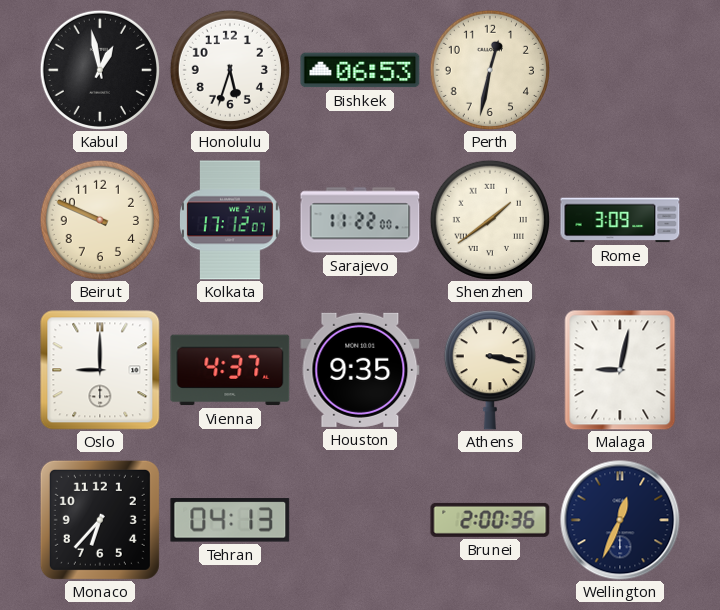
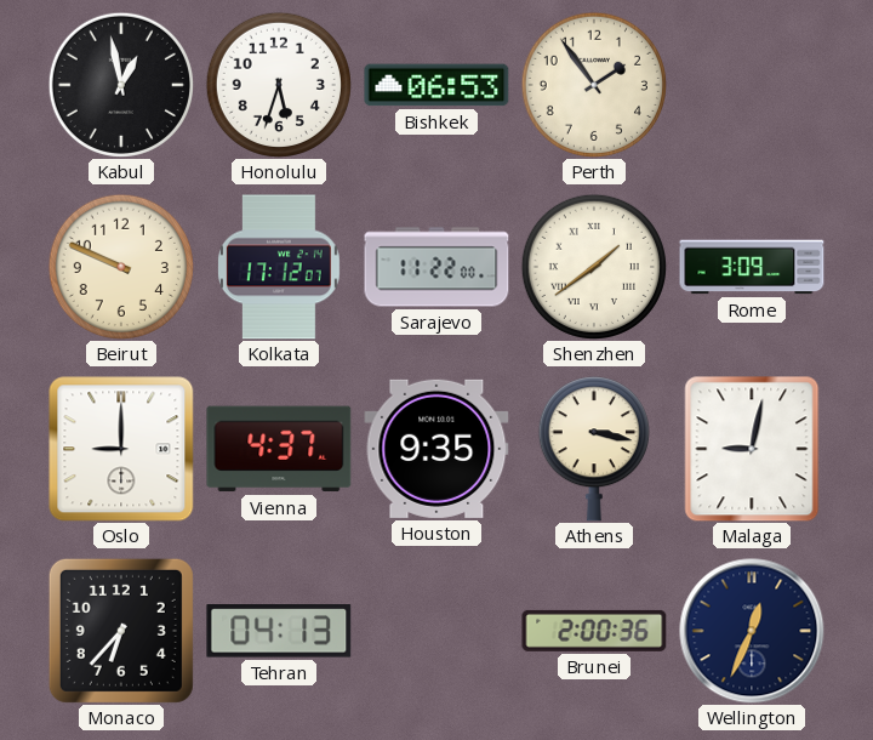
Perth: 12:32 -> 1:54 (594, 85)
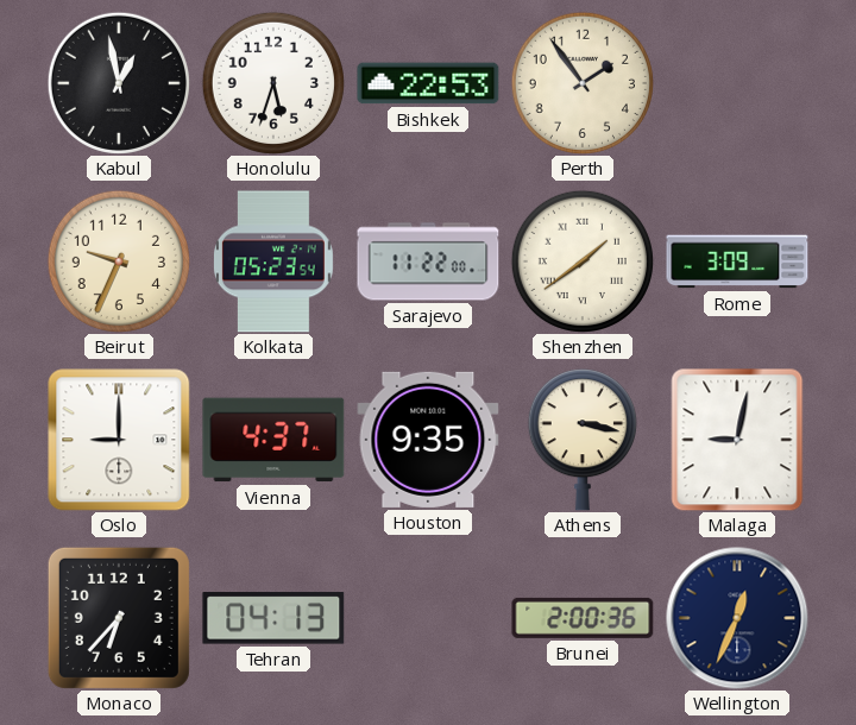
Bishkek: 06:53 -> 22:53 (428, 83)
Beirut: 9:49 -> 9:34 (119, 261)
Kolkata: 17:12 -> 05:23 (273, 261)
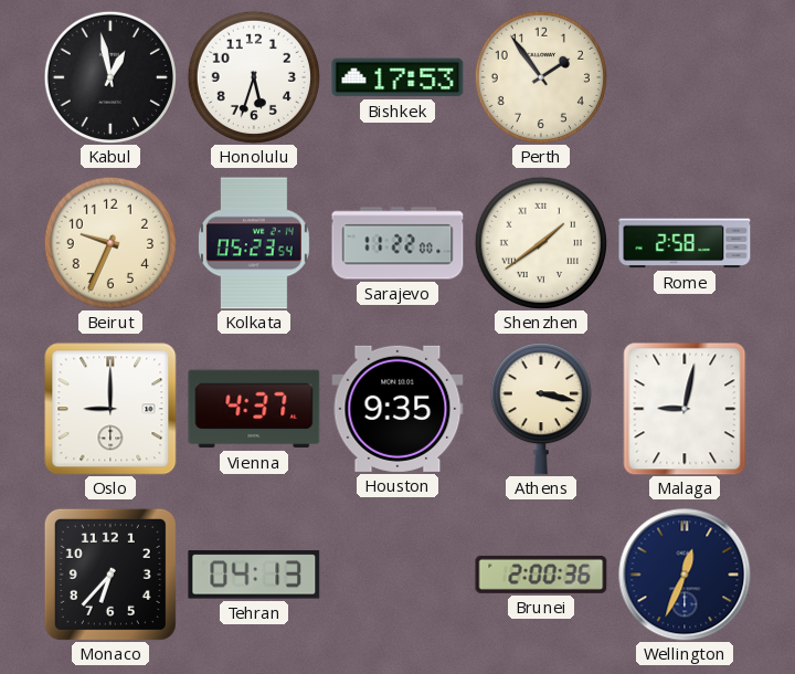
Bishkek: 22:53 -> 17:53 (397, 77)
Rome: 3:09 -> 2:58 (685, 243)
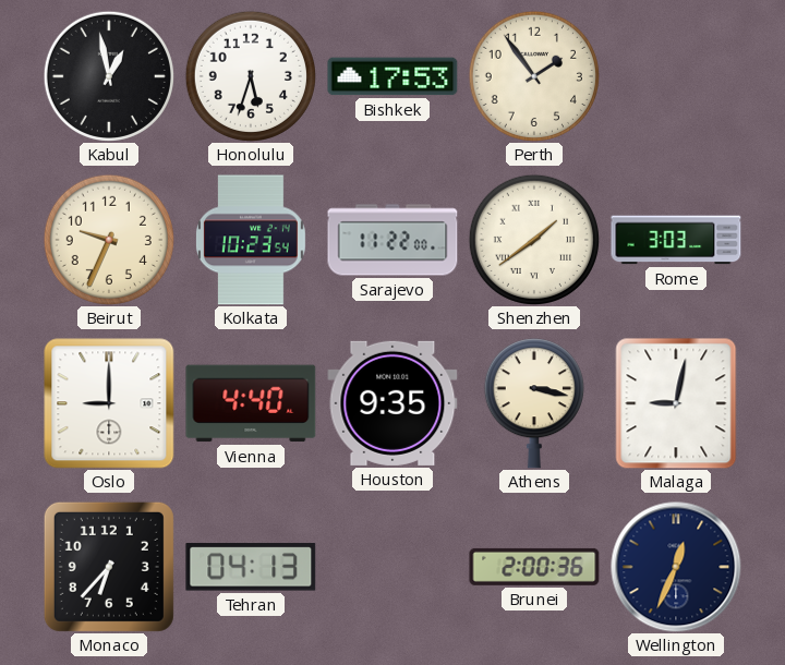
Kolkata: 05:23 -> 10:23 (251, 240)
Rome: 2:58 -> 3:03 (676, 240)
Vienna: 4:37 -> 4:40 (251, 403)
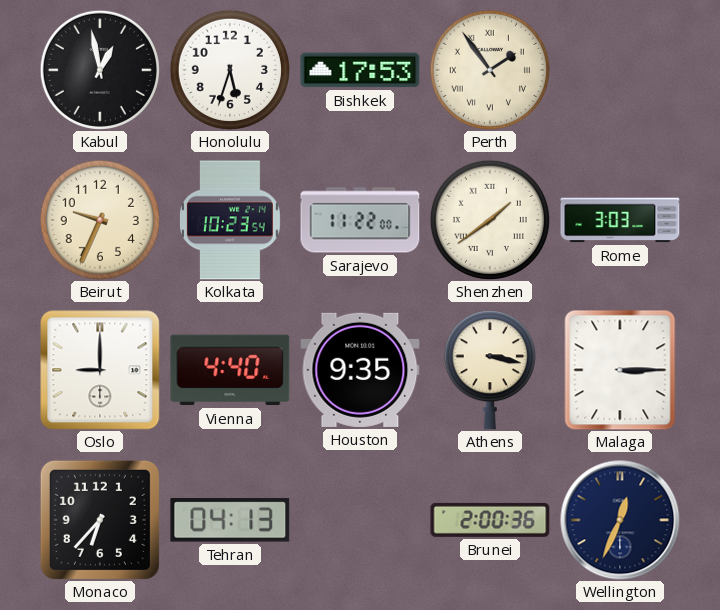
Perth numerals: Arabic -> Roman (490, 70)
Malaga: 9:02 -> 3:15 (620, 370)
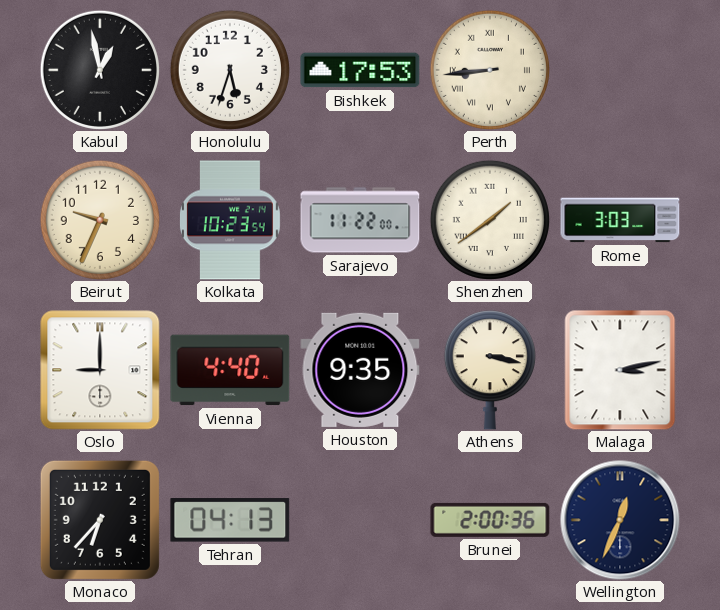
Perth: 1:54 -> 8:44 (490, 70)
Malaga: 3:15 -> 3:13 (620, 370)
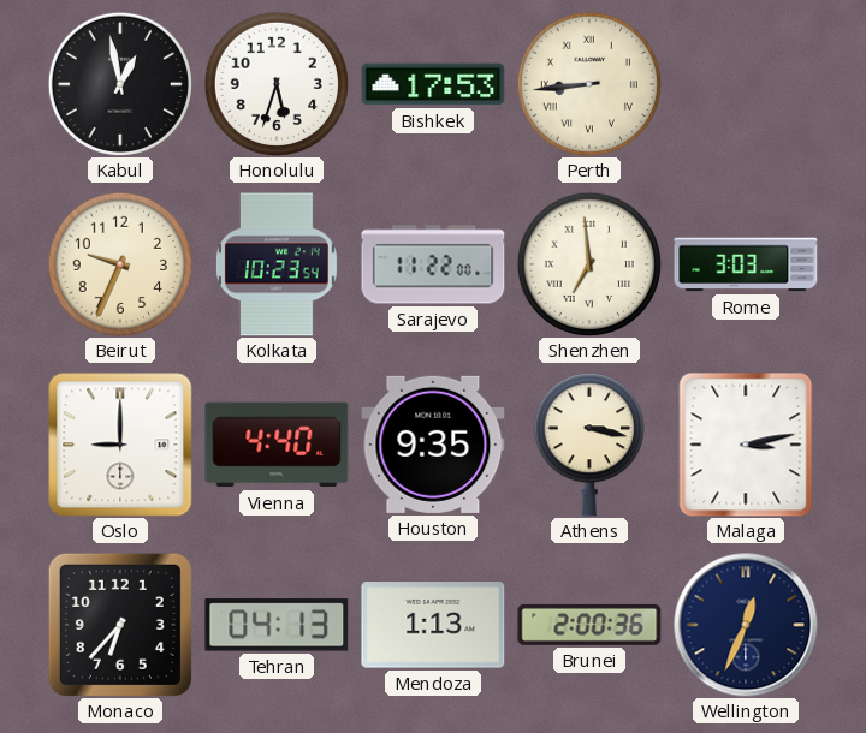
Shenzhen: 1:39 -> 6:59 (589, 264)
Mendoza: none -> 1:13 (433, 625)
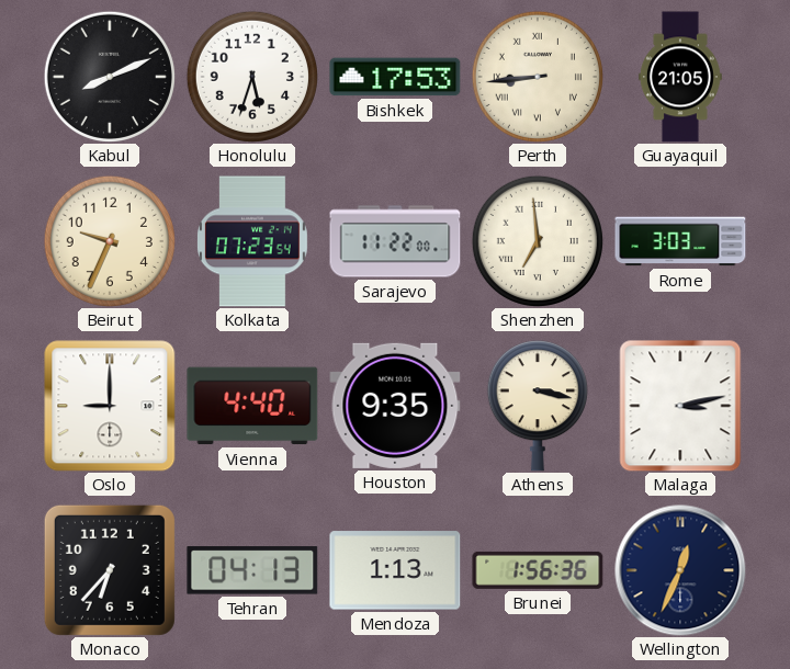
Kabul: 12:58 -> 8:11 (110, 77)
Guayaquil: none -> 21:05 (680, 77)
Kolkata: 10:23 -> 07:23 (252, 241)
Brunei: 2:00 -> 1:56 (538, 570)
